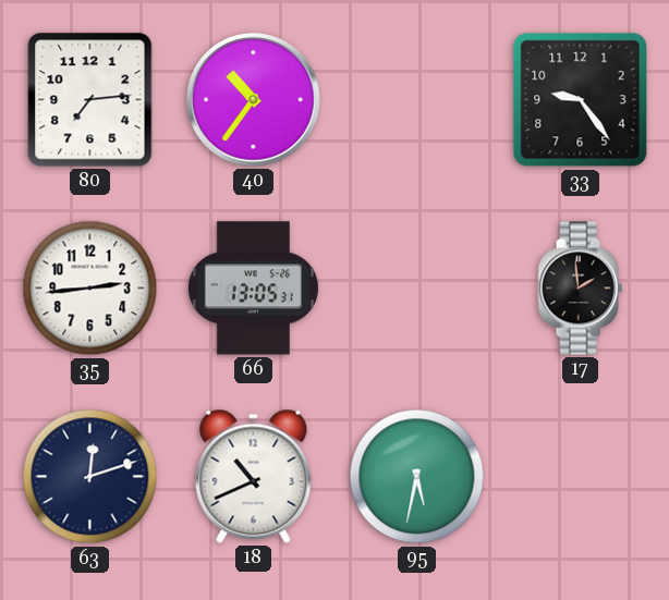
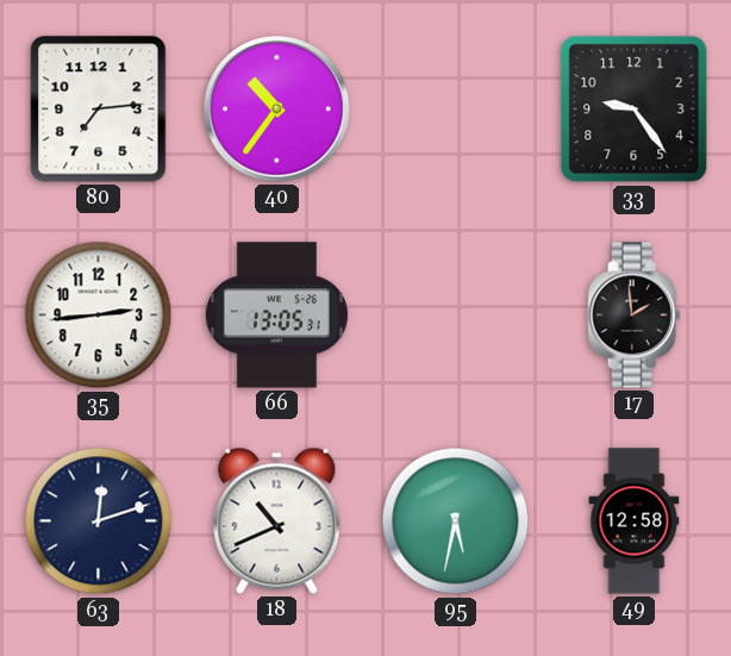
49: none -> 12:58 (635, 521)
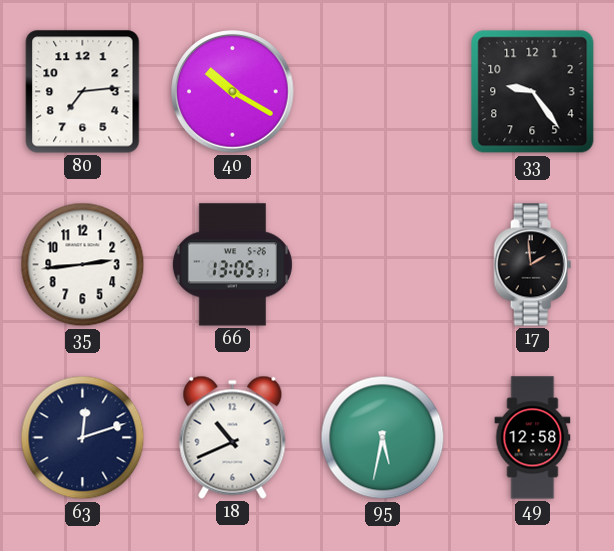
40: 10:36 -> 10:20 (233, 92)
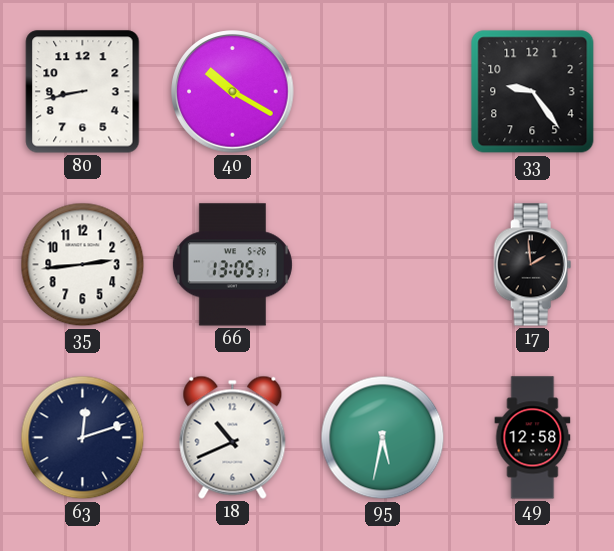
80: 7:14 -> 8:43 (83, 92)
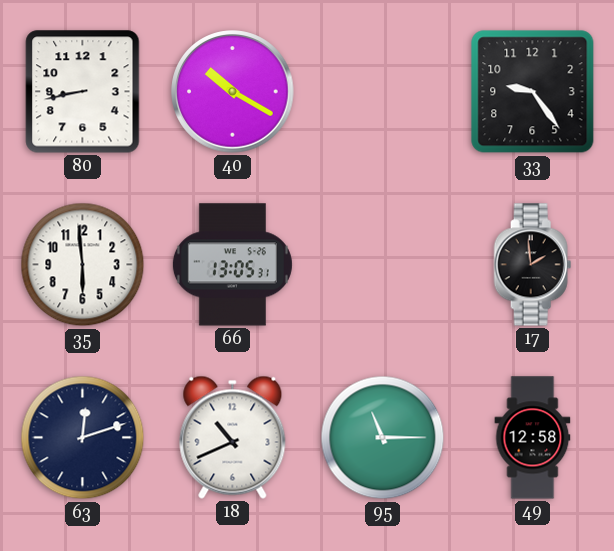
35: 2:44 -> 5:59 (83, 265)
95: 5:32 -> 11:15 (383, 438)
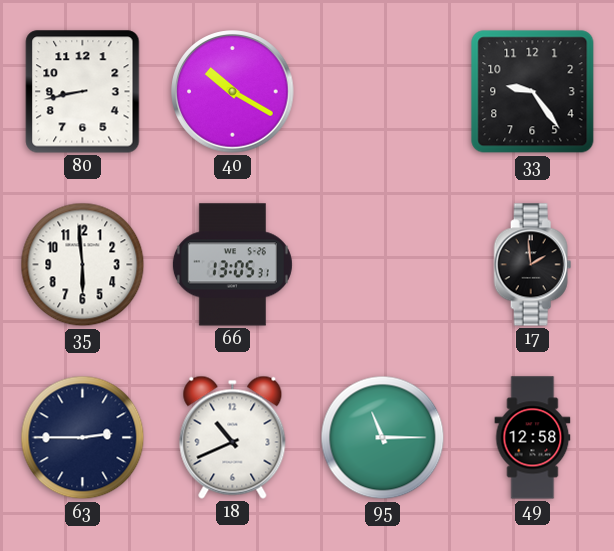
63: 12:12 -> 2:45 (83, 438)
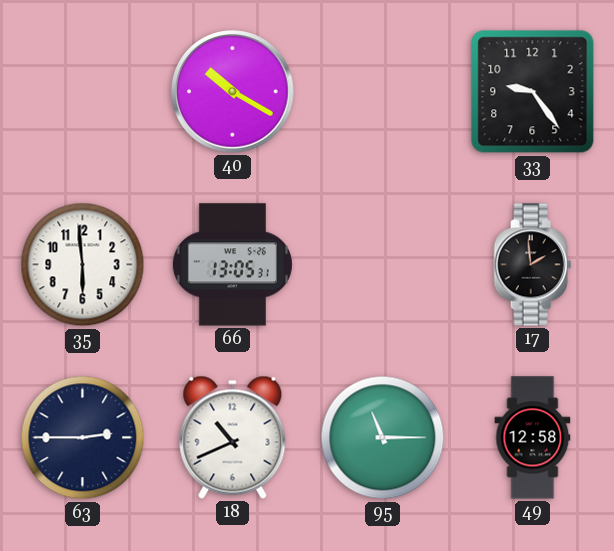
80: 8:43 -> none (83, 92)
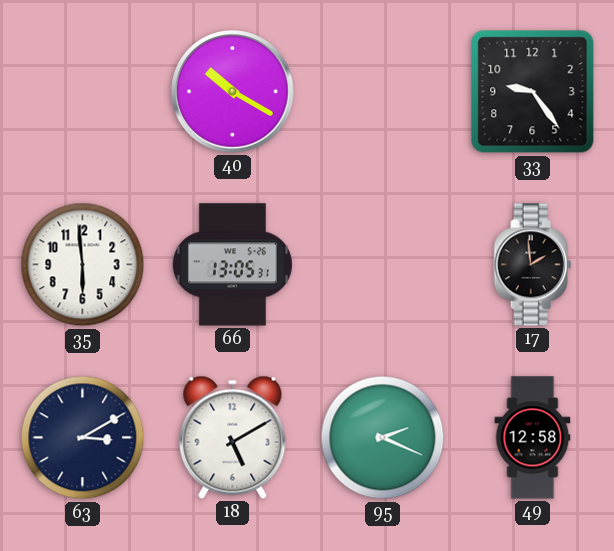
63: 2:45 -> 3:10 (83, 438)
18: 10:41 -> 5:10 (233, 437)
95: 11:15 -> 2:19 (383, 438)
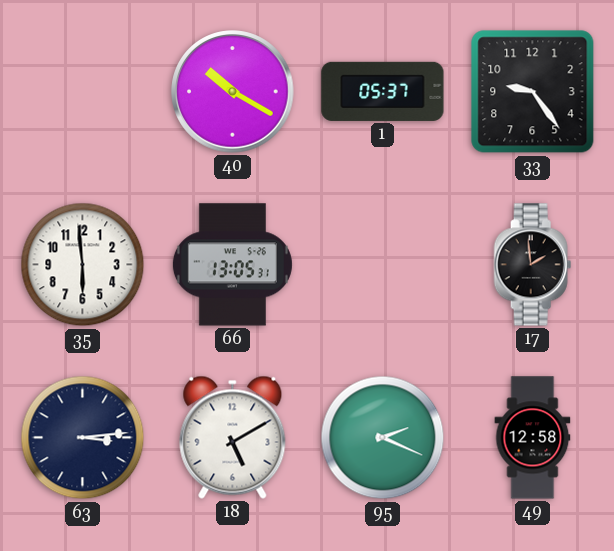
1: none -> 05:37 (383, 91)
63: 3:10 -> 3:14 (83, 438)
